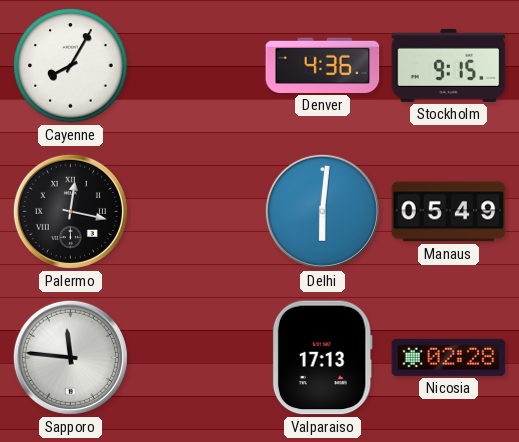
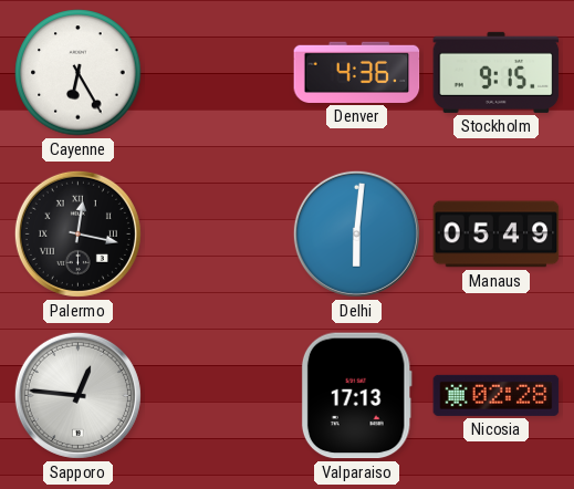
Cayenne: 8:05 -> 6:25 (79, 73)
Sapporo: 11:46 -> 12:46 (77, 395)
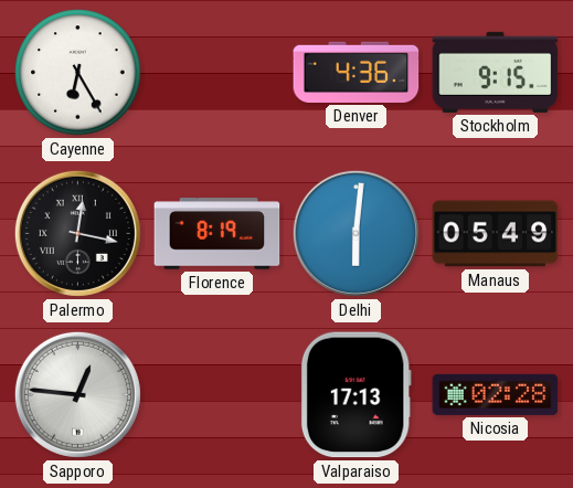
Florence: none -> 8:19 (217, 234)
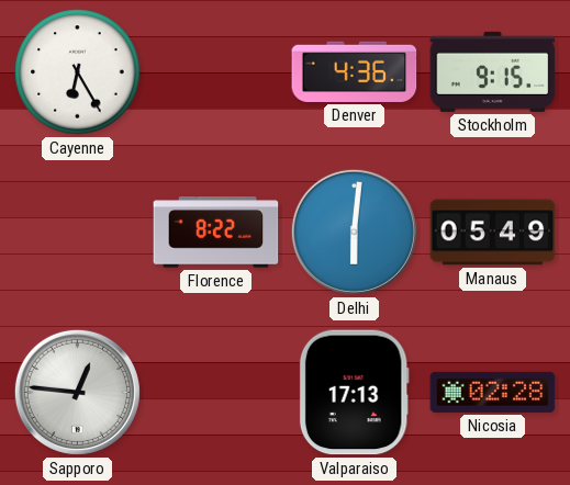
Palermo: 12:17 -> none (77, 233)
Florence: 8:19 -> 8:22 (216, 233)
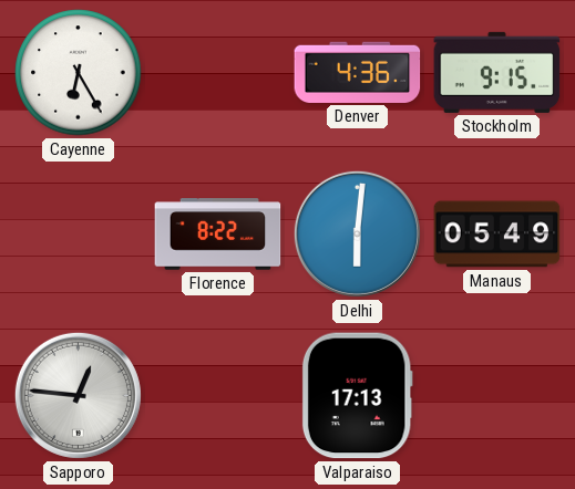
Nicosia: 02:28 -> none (493, 392)
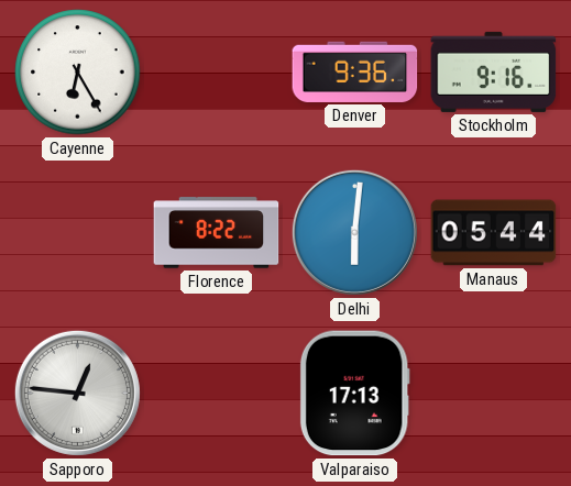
Denver: 4:36 -> 9:36 (355, 71)
Stockholm: 9:15 -> 9:16 (494, 71)
Manaus: 05:49 -> 05:44 (494, 233)
